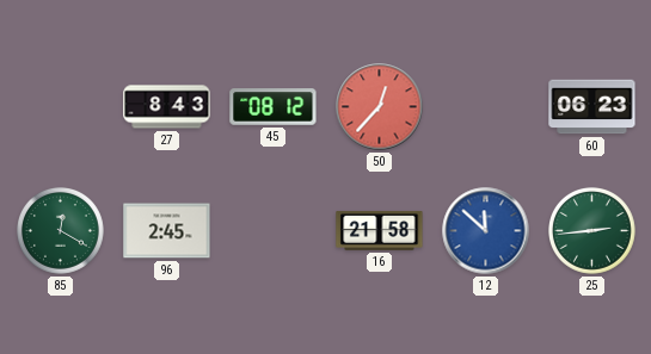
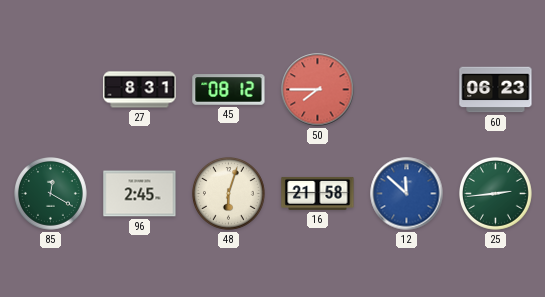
27: 8:43 -> 8:31 (140, 90)
50: 12:37 -> 7:45 (318, 90)
48: none -> 6:03 (229, 194)
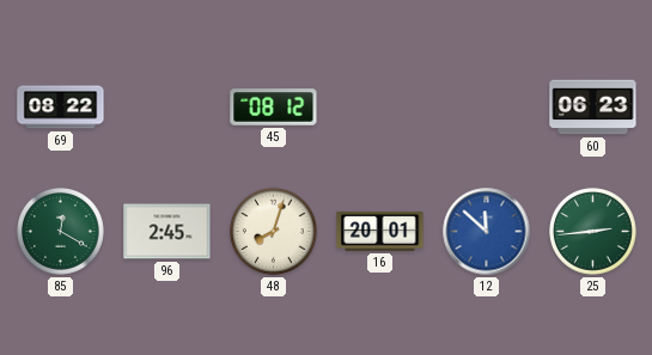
69: none -> 08:22 (61, 108)
27: 8:31 -> none (140, 90)
50: 7:45 -> none (318, 90)
48: 6:03 -> 8:03 (274, 232)
16: 21:58 -> 20:01 (380, 231)
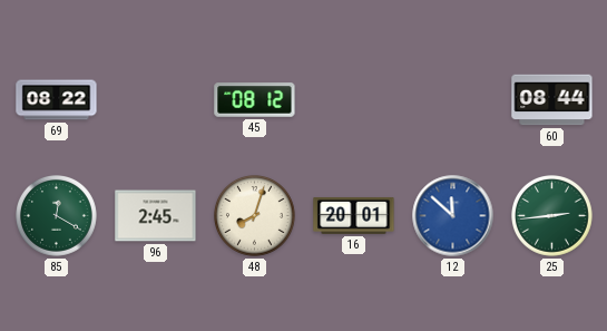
60: 06:23 -> 08:44 (552, 100)
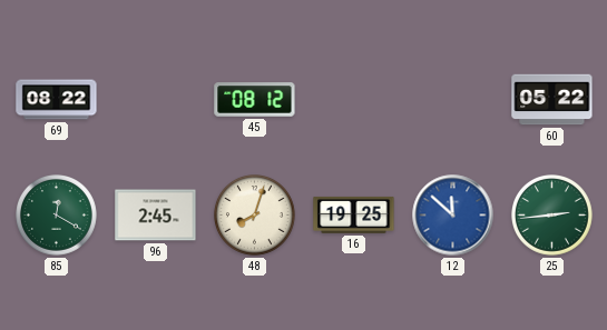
60: 08:44 -> 05:22 (552, 100)
16: 20:01 -> 19:25 (354, 214)
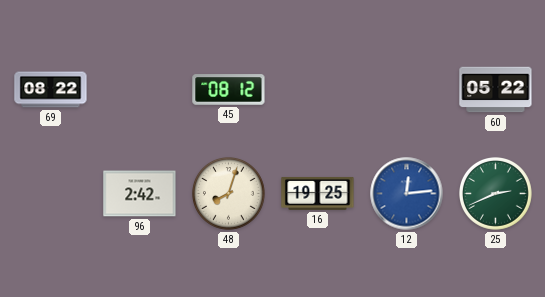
85: 12:20 -> none (57, 216)
96: 2:45 -> 2:42 (140, 194)
12: 11:52 -> 12:14 (407, 194)
25: 2:44 -> 2:41 (496, 194)
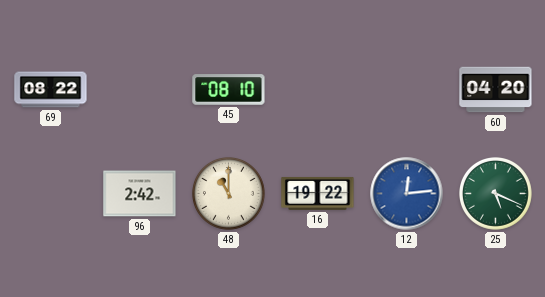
45: 08:12 -> 08:10 (229, 90)
60: 05:22 -> 04:20 (496, 90)
48: 8:03 -> 11:00 (229, 194)
16: 19:25 -> 19:22 (318, 193)
25: 2:41 -> 5:19 (496, 194)
